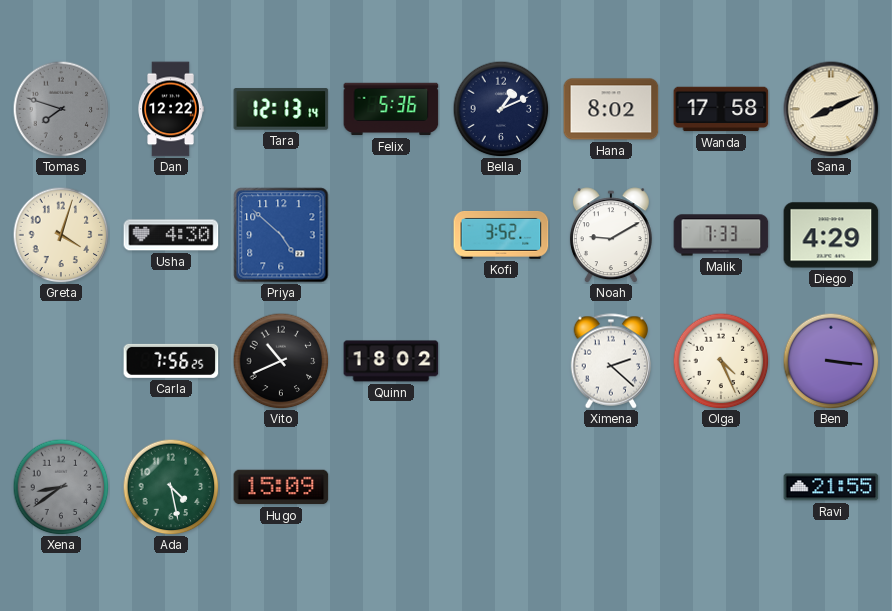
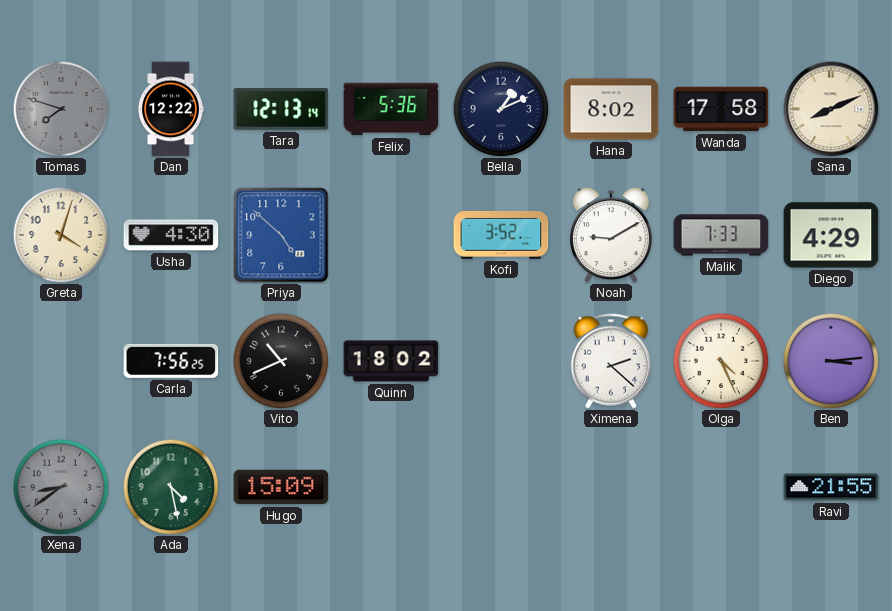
Ben: 3:16 -> 3:14 (831, 361)
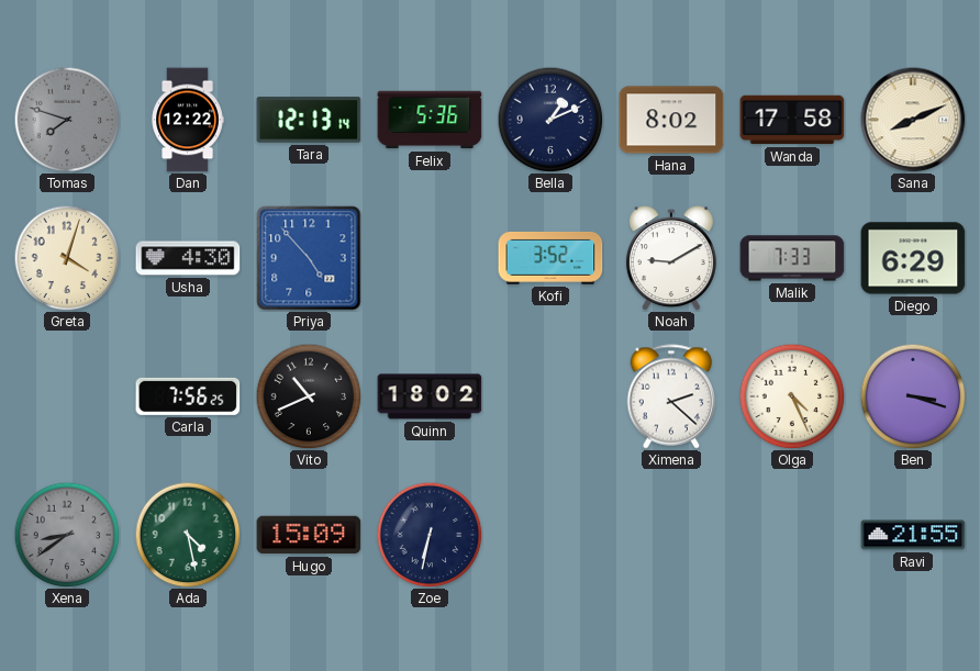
Priya: 4:52 -> 4:53 (309, 258)
Diego: 4:29 -> 6:29 (913, 258)
Ben: 3:14 -> 3:18 (913, 396)
Zoe: none -> 6:32 (430, 535)
